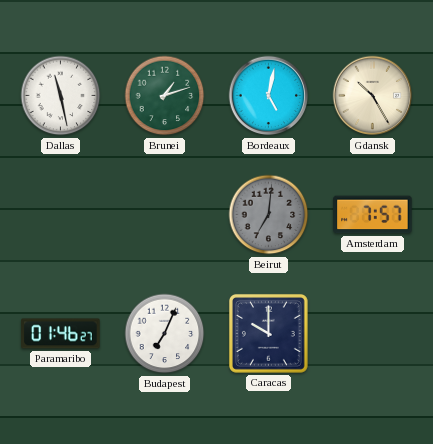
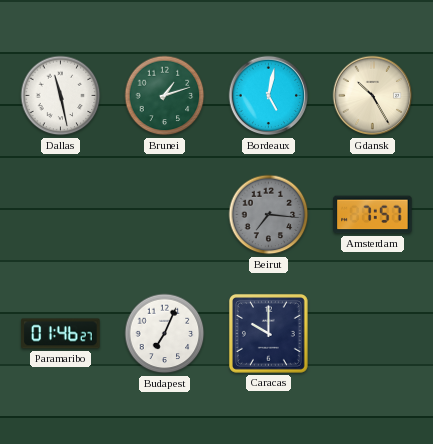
Beirut: 7:01 -> 7:16 (269, 215)
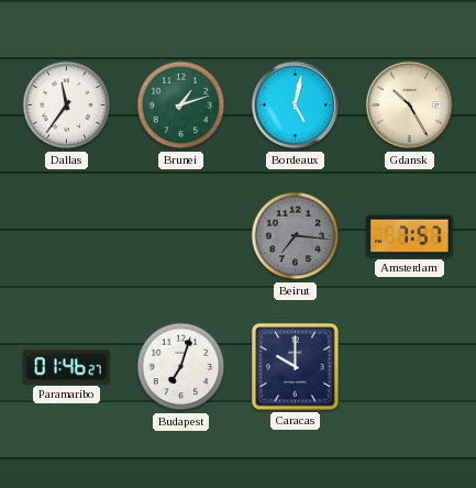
Dallas: 11:28 -> 11:36 (67, 106)
Budapest: 7:04 -> 7:03 (181, 367)
